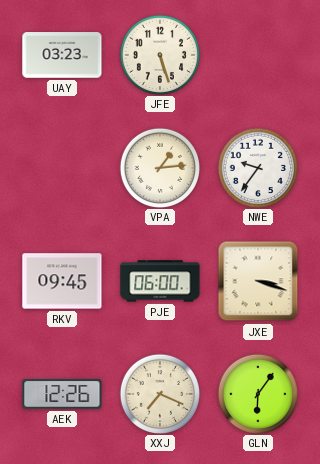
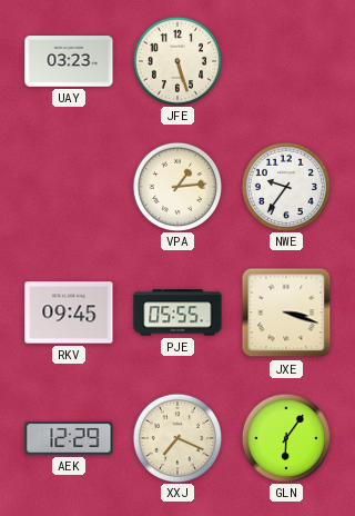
PJE: 06:00 -> 05:55 (177, 312)
AEK: 12:26 -> 12:29 (69, 438)
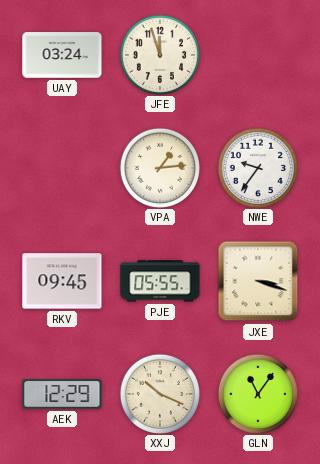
UAY: 03:23 -> 03:24 (62, 55)
JFE: 5:27 -> 11:57 (159, 54)
XXJ: 7:19 -> 10:19 (159, 393)
GLN: 6:06 -> 11:06 (257, 393)
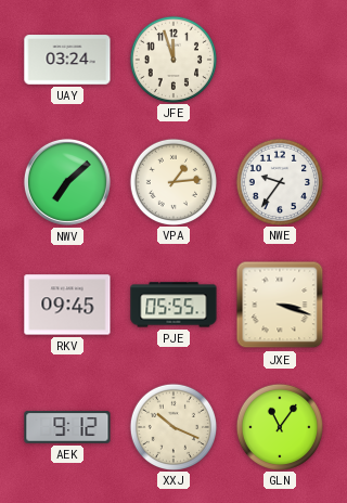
NWV: none -> 7:08 (67, 182)
AEK: 12:29 -> 9:12 (67, 427)
